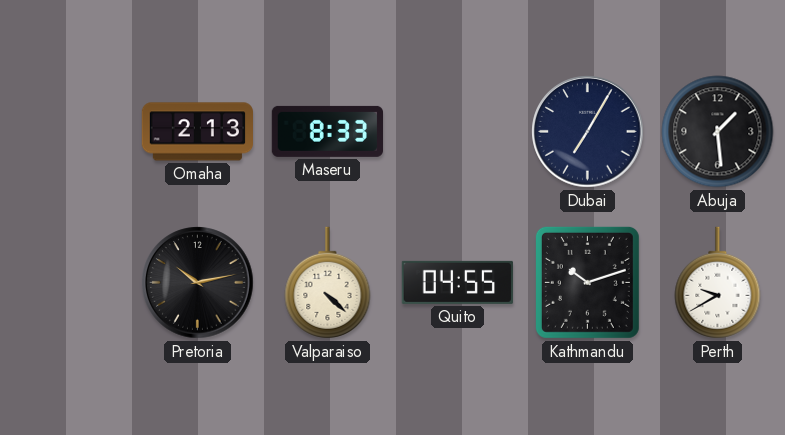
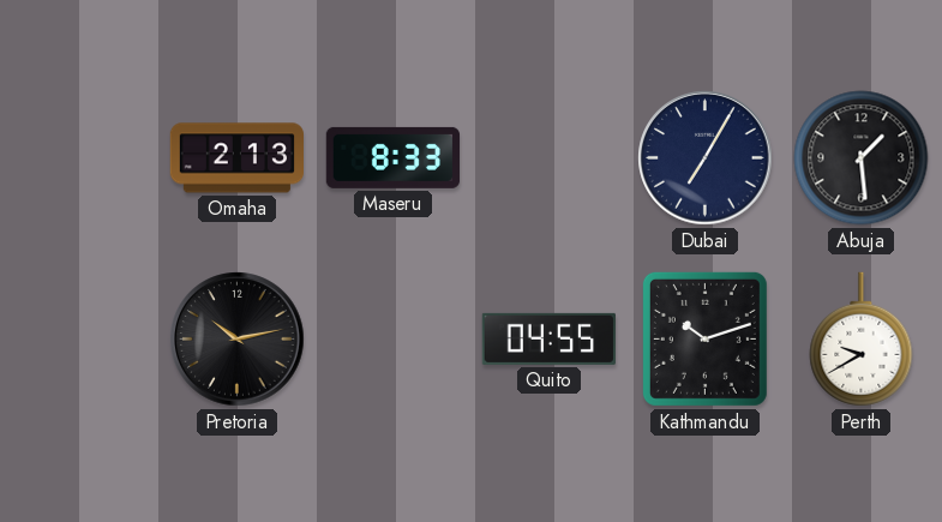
Valparaiso: 4:22 -> none (328, 283)
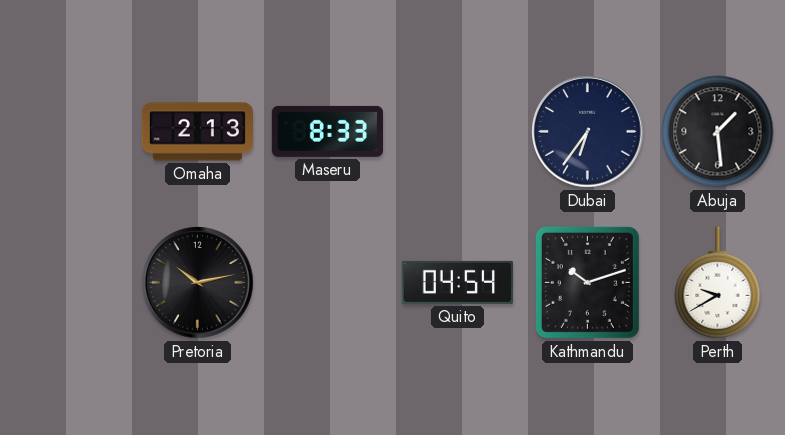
Dubai: 7:05 -> 6:36 (588, 132)
Quito: 04:55 -> 04:54 (457, 282)
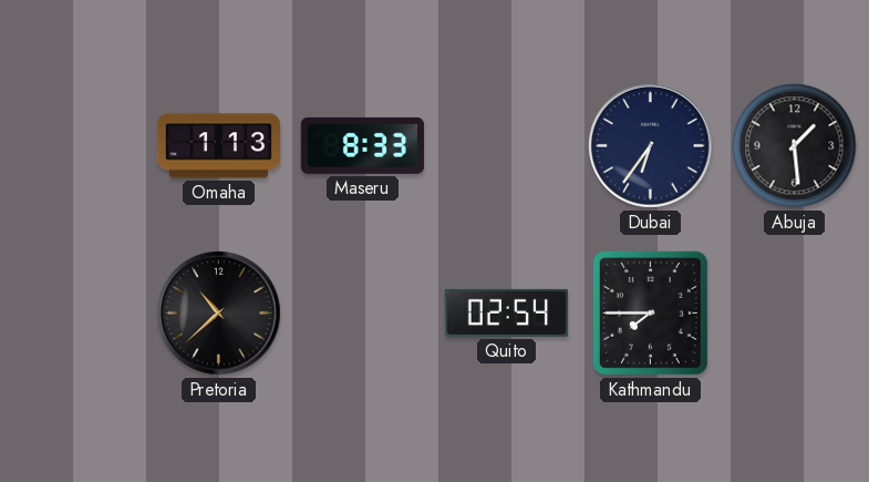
Omaha: 2:13 -> 1:13 (218, 146)
Pretoria: 10:13 -> 10:38 (219, 314)
Quito: 04:54 -> 02:54 (506, 312)
Kathmandu: 10:12 -> 7:45 (650, 312)
Perth: 9:40 -> none (718, 283)
